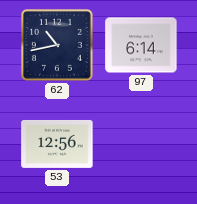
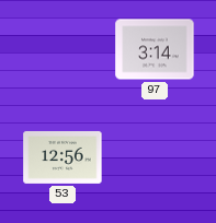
62: 10:43 -> none (57, 45)
97: 6:14 -> 3:14 (155, 49)
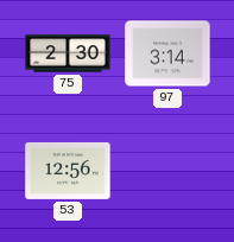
75: none -> 2:30 (68, 53)
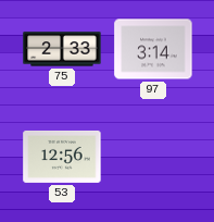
75: 2:30 -> 2:33 (62, 49)
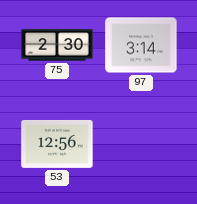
75: 2:33 -> 2:30 (57, 45)
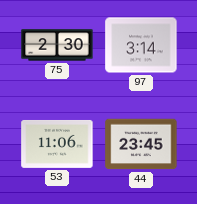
53: 12:56 -> 11:06 (57, 144)
44: none -> 23:45 (141, 144)
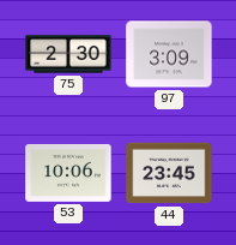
97: 3:14 -> 3:09 (169, 54)
53: 11:06 -> 10:06 (68, 173)
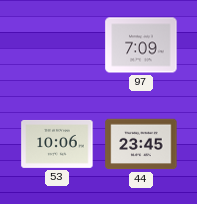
75: 2:30 -> none (68, 54)
97: 3:09 -> 7:09 (141, 45)
